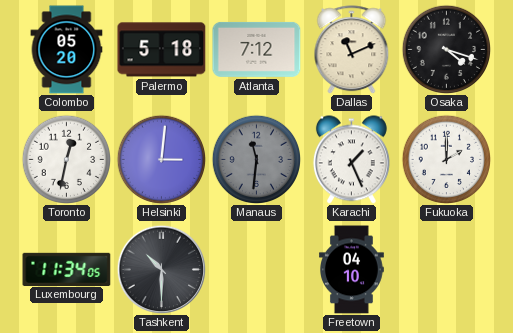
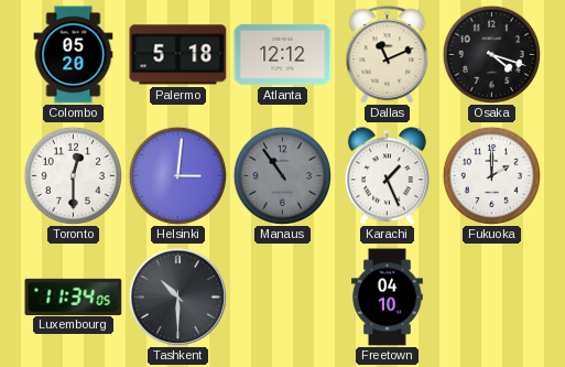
Atlanta: 7:12 -> 12:12 (283, 54)
Toronto: 12:32 -> 12:30 (73, 175)
Manaus: 11:31 -> 10:54 (282, 175)
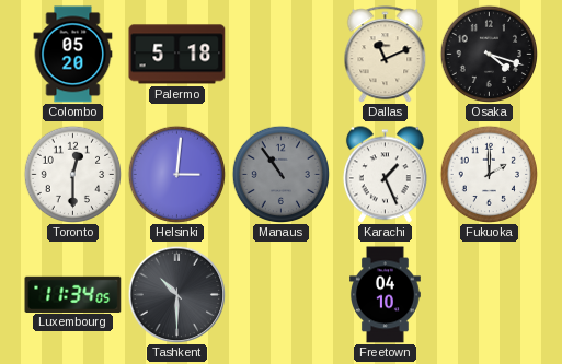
Atlanta: 12:12 -> none (283, 54)
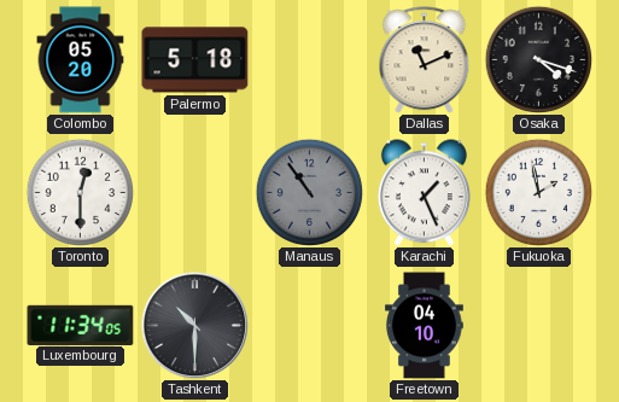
Helsinki: 3:01 -> none (176, 174)
Fukuoka: 2:00 -> 1:58 (538, 192)
